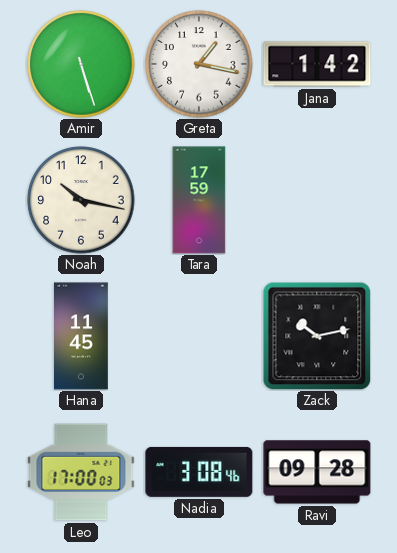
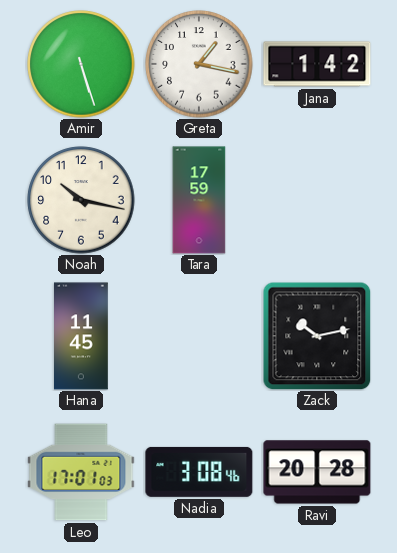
Leo: 17:00 -> 17:01 (81, 472)
Ravi: 09:28 -> 20:28 (317, 472)
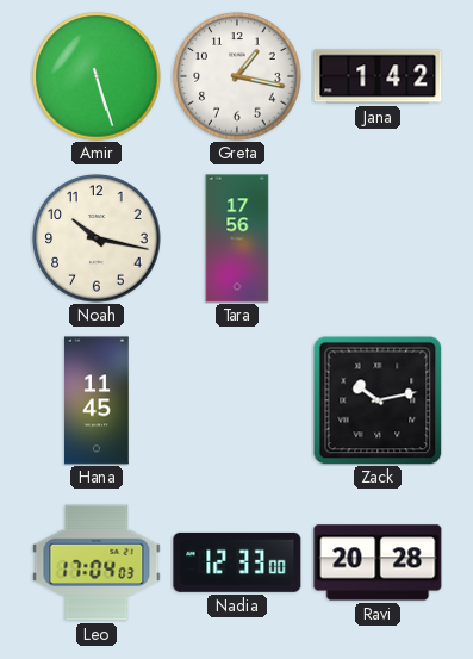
Tara: 17:59 -> 17:56 (237, 238)
Leo: 17:01 -> 17:04 (97, 562)
Nadia: 3:08 -> 12:33 (237, 562)
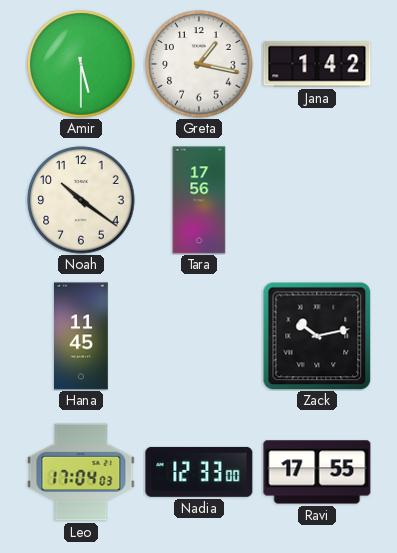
Amir: 5:27 -> 5:30 (81, 64)
Noah: 10:17 -> 10:21 (81, 200)
Ravi: 20:28 -> 17:55 (317, 472)
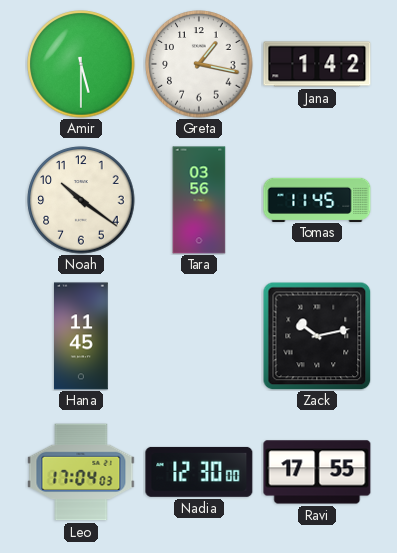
Tara: 17:56 -> 03:56 (199, 200)
Tomas: none -> 11:45 (317, 199)
Nadia: 12:33 -> 12:30 (199, 472)
